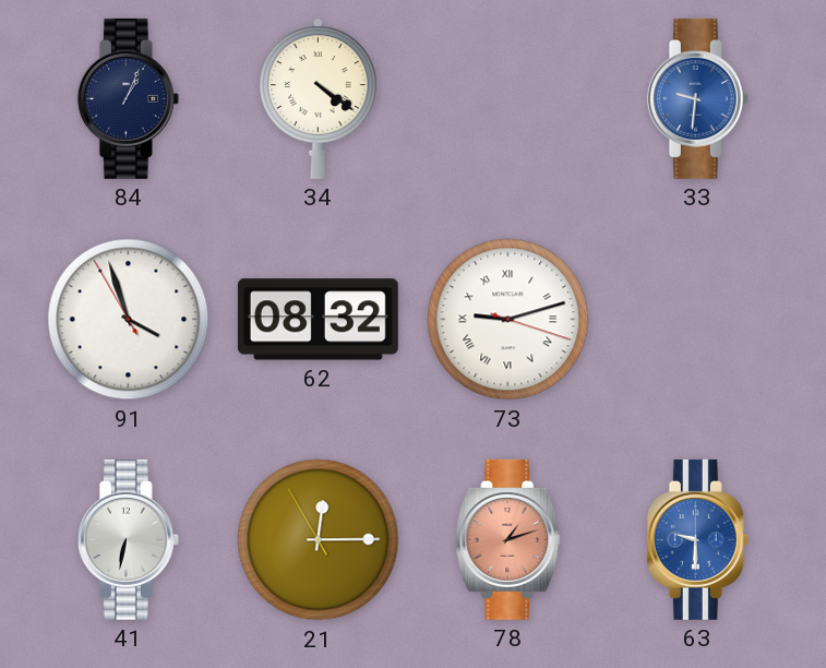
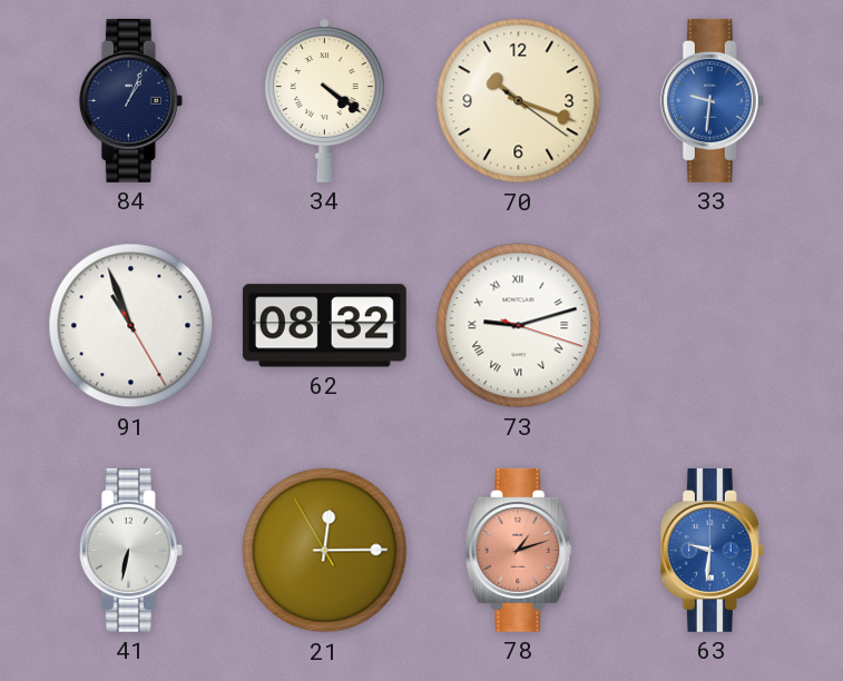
70: none -> 10:18 (519, 101)
91: 3:56 -> 10:56 (131, 326)
63: 9:30 -> 9:31 (712, 550)
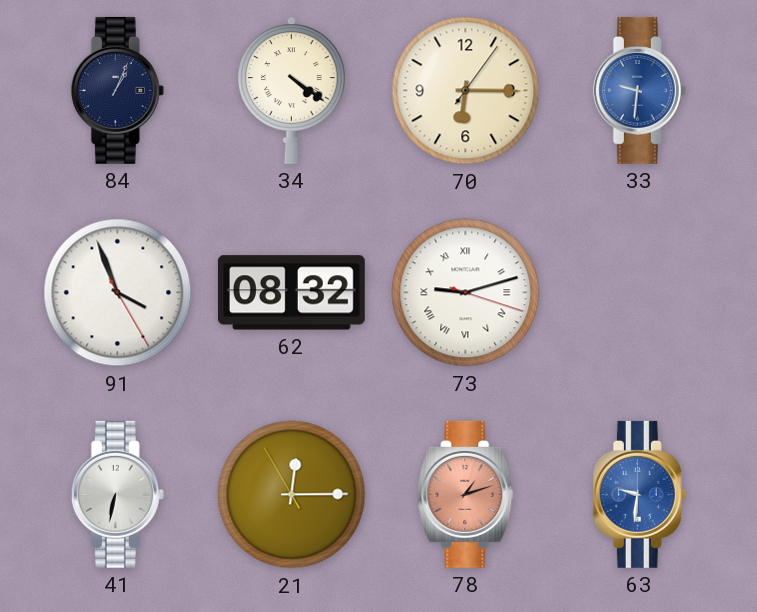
70: 10:18 -> 6:15 (466, 91)
91: 10:56 -> 3:56 (118, 293)
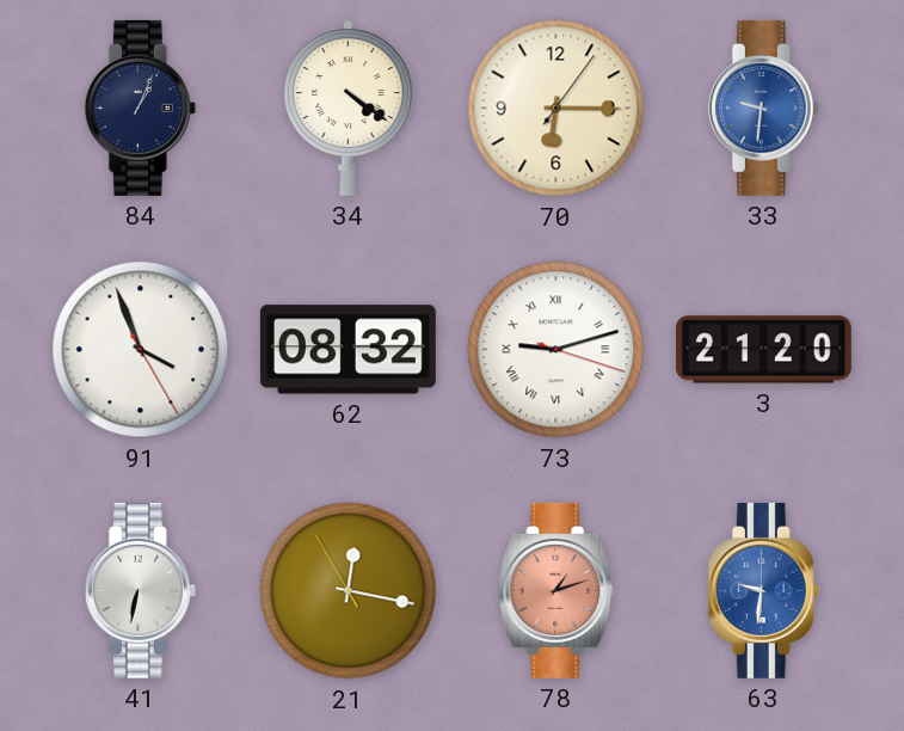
3: none -> 21:20 (763, 350)
21: 12:14 -> 12:16 (349, 591)
